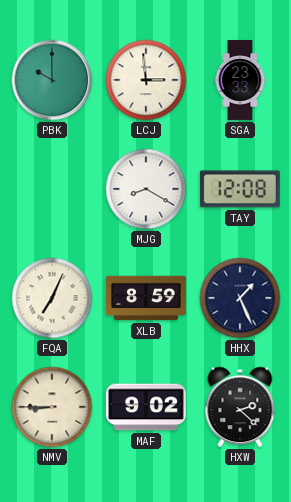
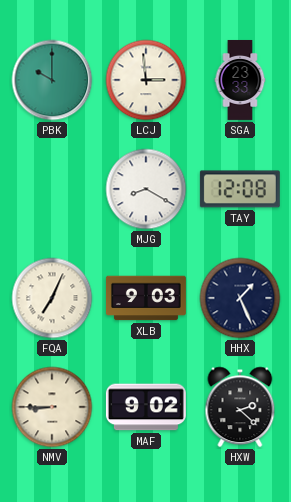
XLB: 8:59 -> 9:03 (146, 298)
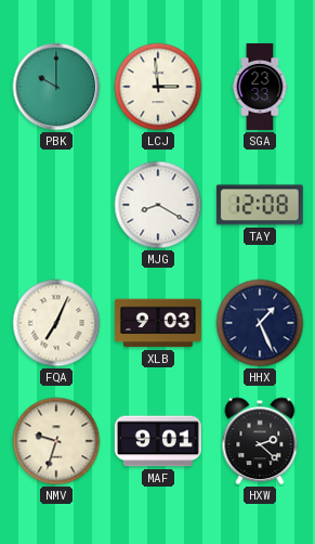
NMV: 8:45 -> 9:33 (56, 441)
MAF: 9:02 -> 9:01 (158, 441)
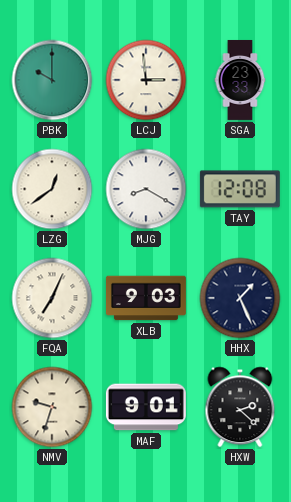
LZG: none -> 12:39 (52, 189)
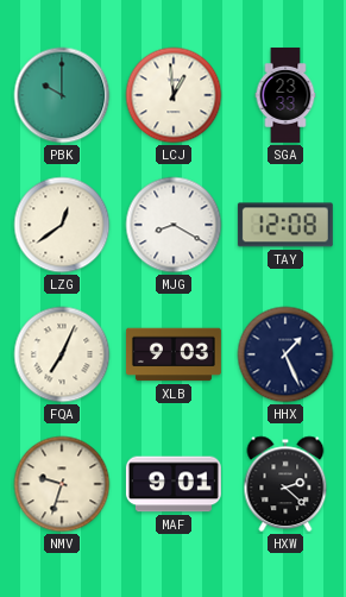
LCJ: 2:59 -> 12:59 (174, 95)
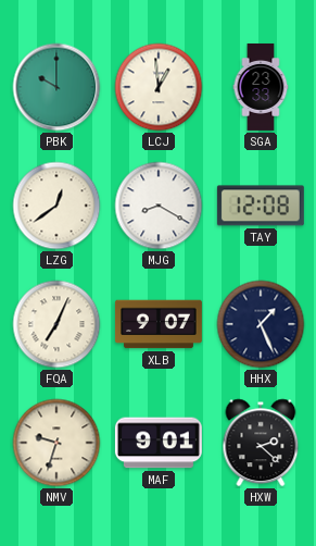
XLB: 9:03 -> 9:07 (159, 324)
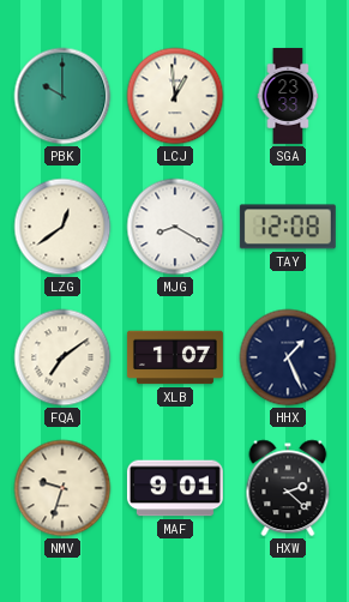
FQA: 7:04 -> 7:09 (62, 357)
XLB: 9:07 -> 1:07 (175, 357)
